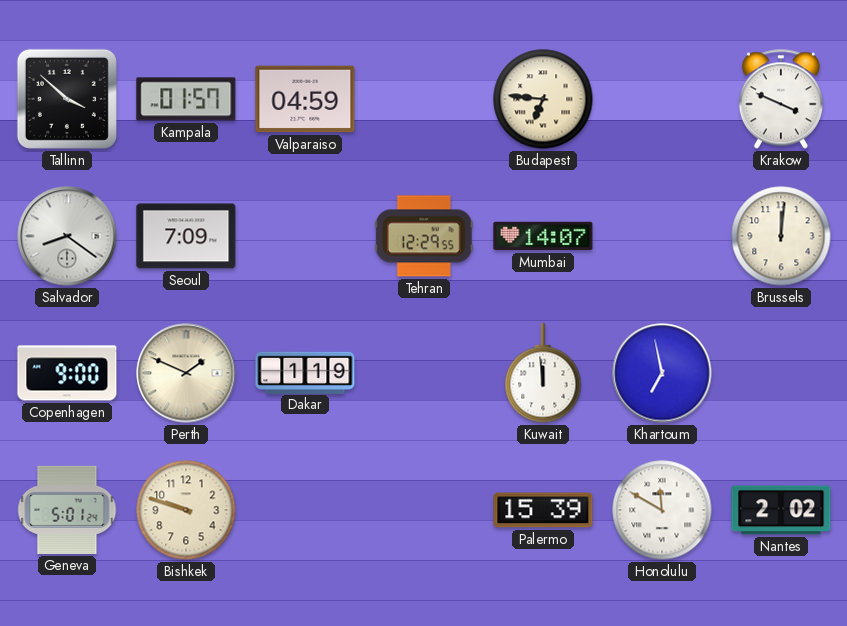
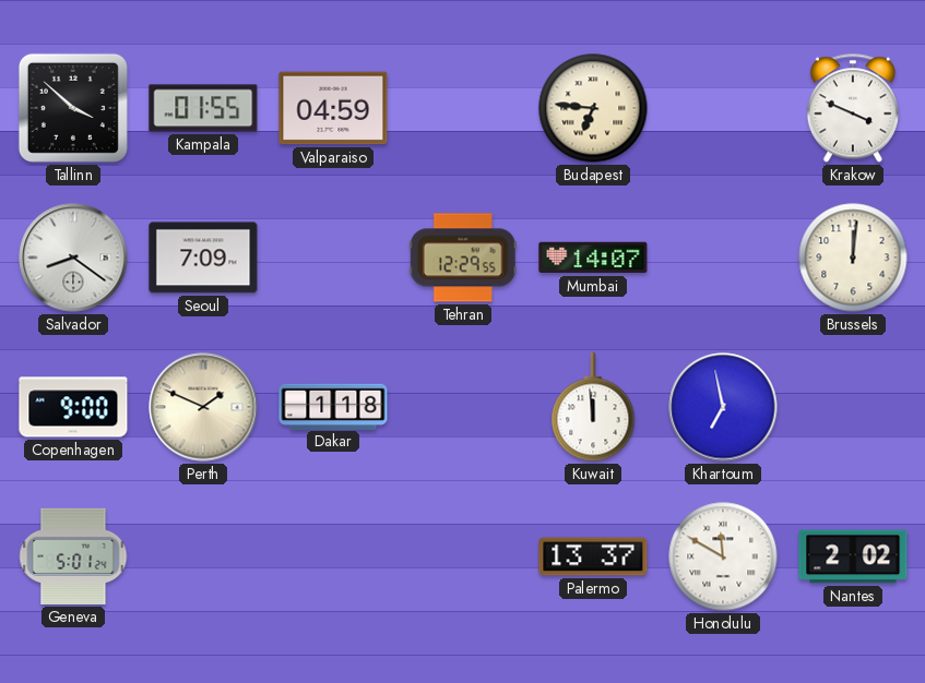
Kampala: 01:57 -> 01:55 (203, 108)
Dakar: 1:19 -> 1:18 (333, 406)
Bishkek: 9:48 -> none (186, 510)
Palermo: 15:39 -> 13:37 (593, 556)
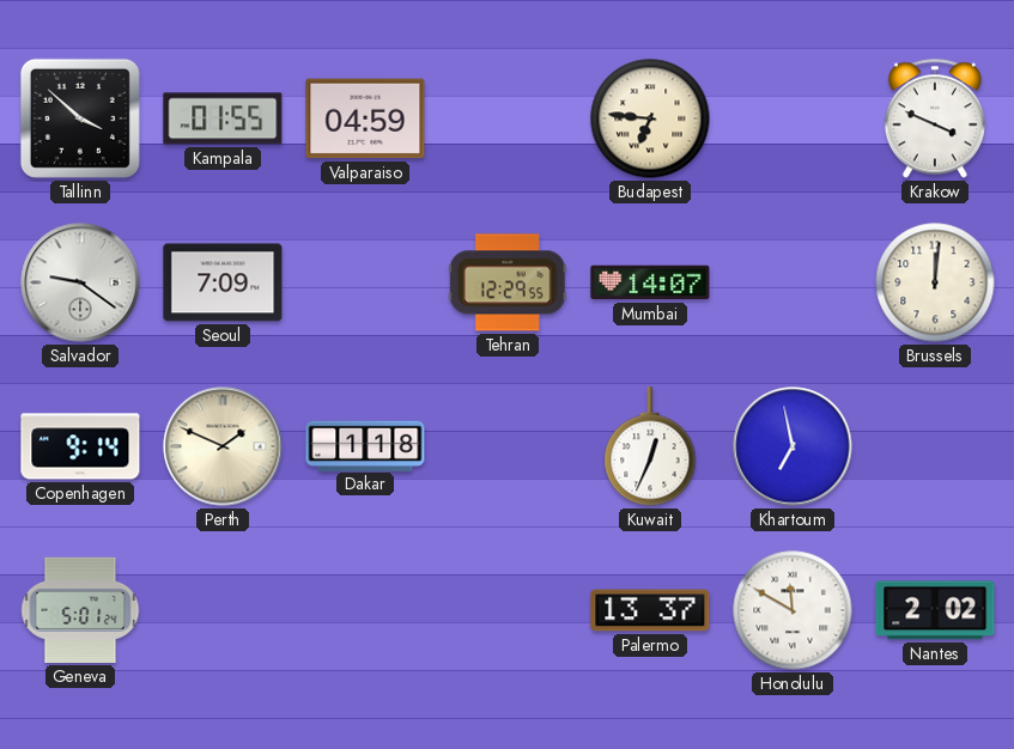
Salvador: 8:21 -> 9:21 (80, 282)
Copenhagen: 9:00 -> 9:14 (80, 446)
Kuwait: 11:59 -> 12:34 (650, 446)
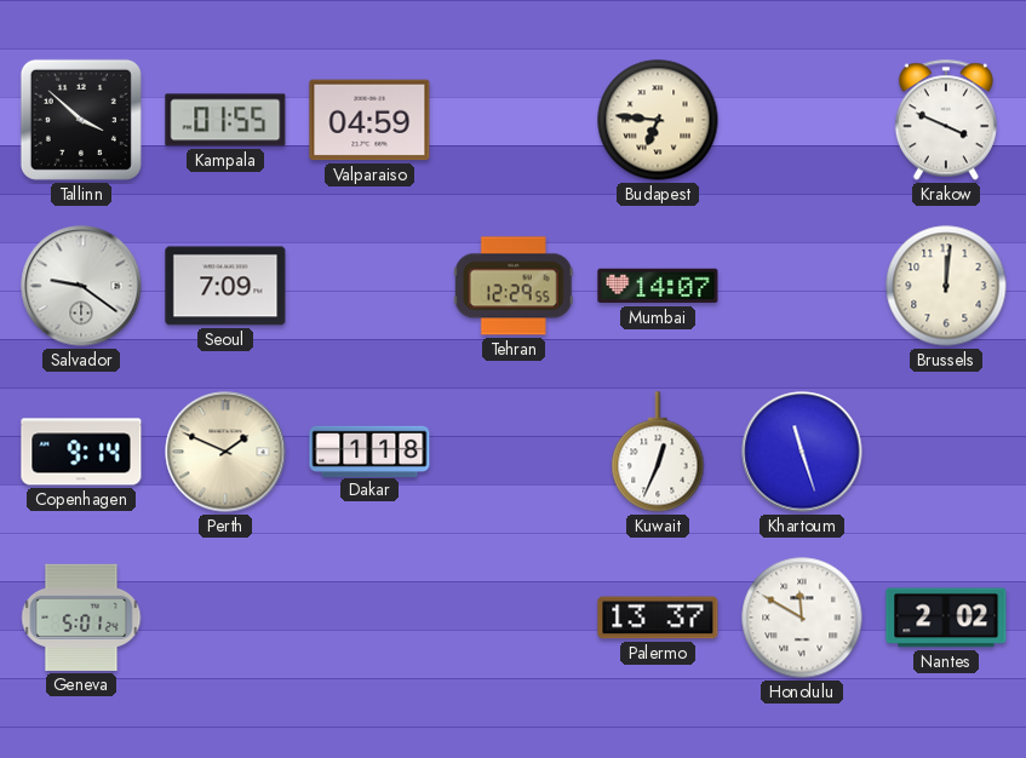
Khartoum: 6:58 -> 11:27 (802, 452)
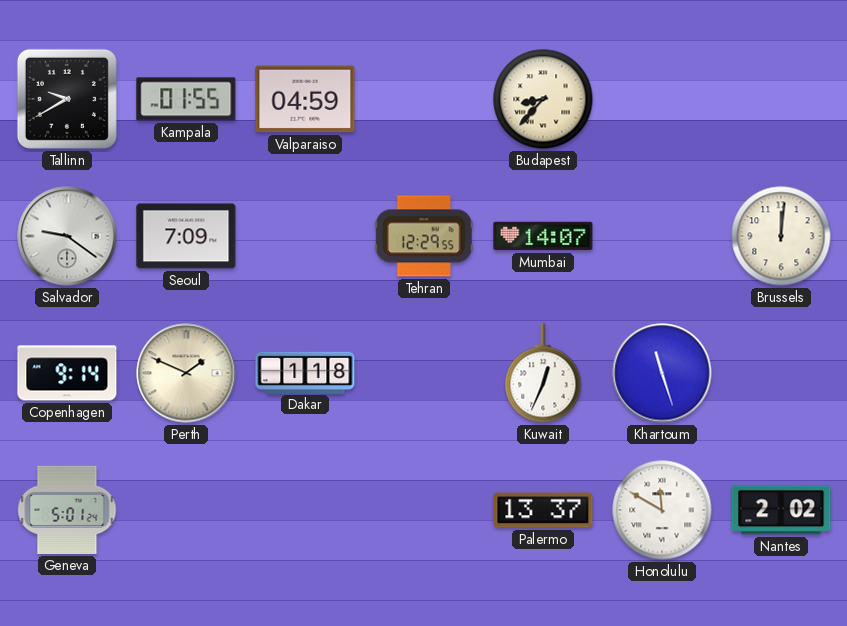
Tallinn: 3:52 -> 9:40 (67, 99)
Budapest: 6:46 -> 8:37 (543, 99)
Krakow: 3:49 -> none (946, 120)
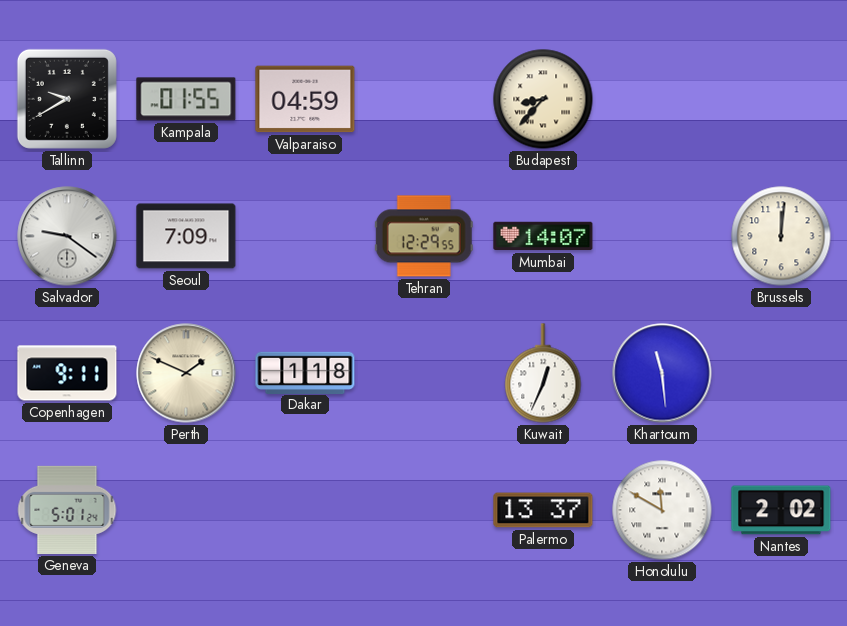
Copenhagen: 9:14 -> 9:11 (67, 373)
Khartoum: 11:27 -> 11:29 (662, 373)
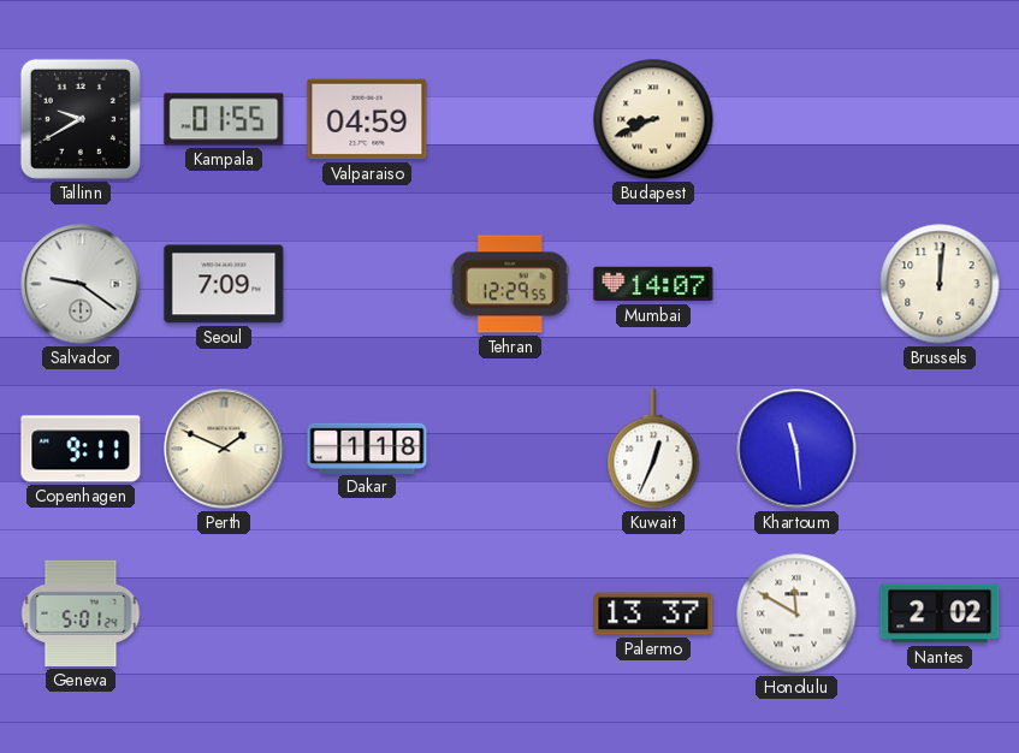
Budapest: 8:37 -> 8:41 (653, 119)
